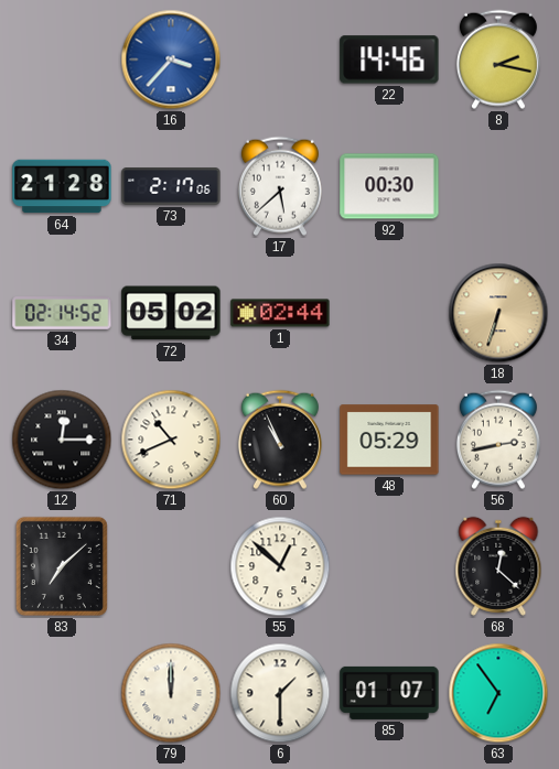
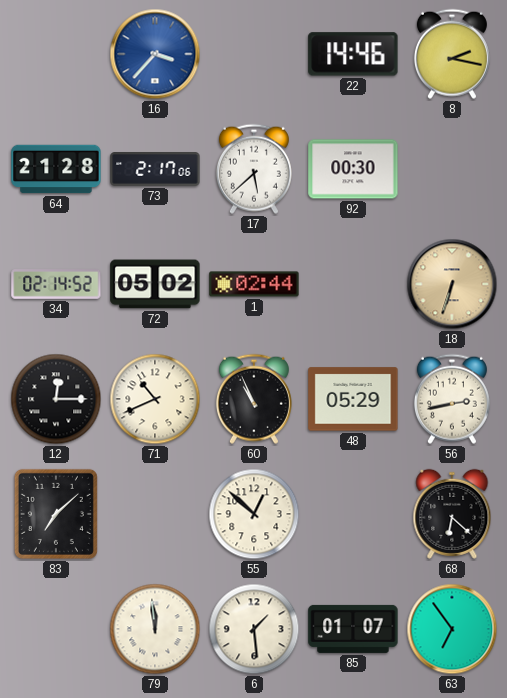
68: 12:22 -> 6:22 (452, 514)
79: 12:00 -> 11:59 (155, 629)
6: 1:30 -> 1:29 (254, 629)
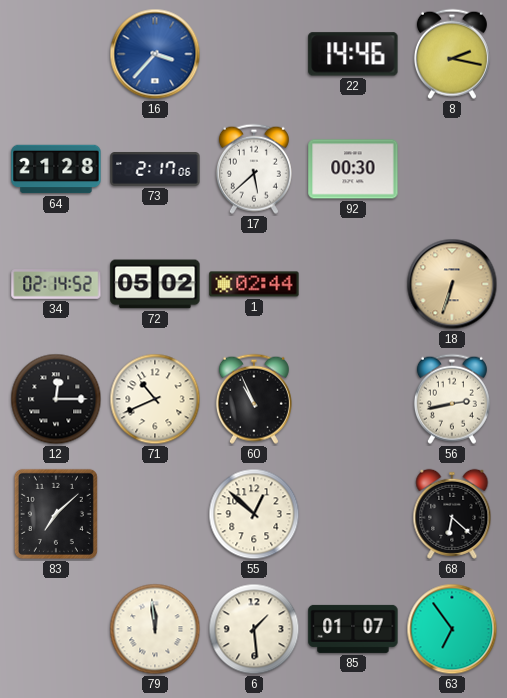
48: 05:29 -> none (353, 399)
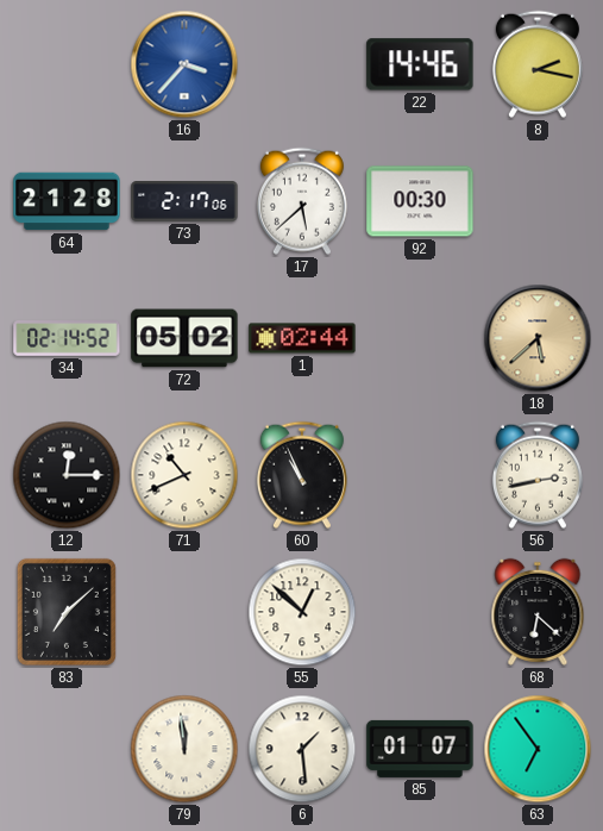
18: 6:33 -> 5:38 (538, 338)
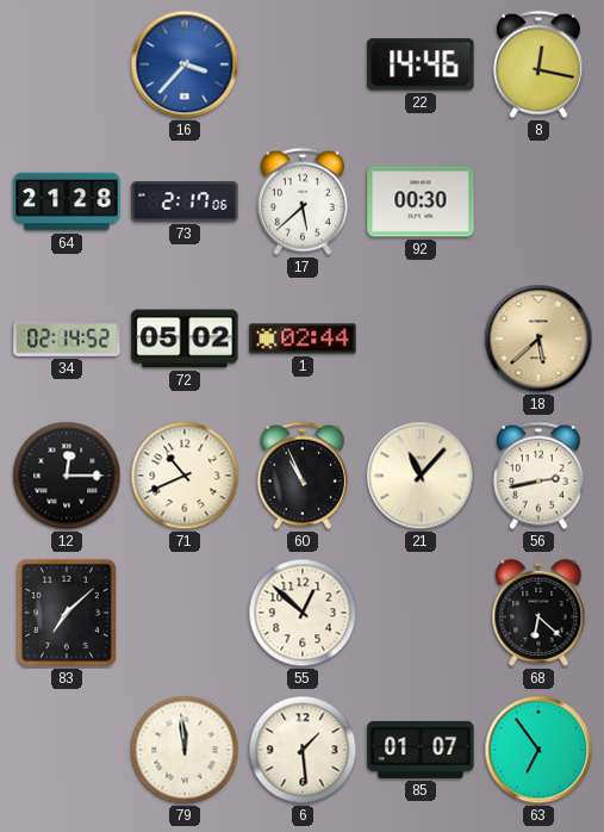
8: 2:17 -> 12:17 (538, 64)
21: none -> 11:07 (421, 476)
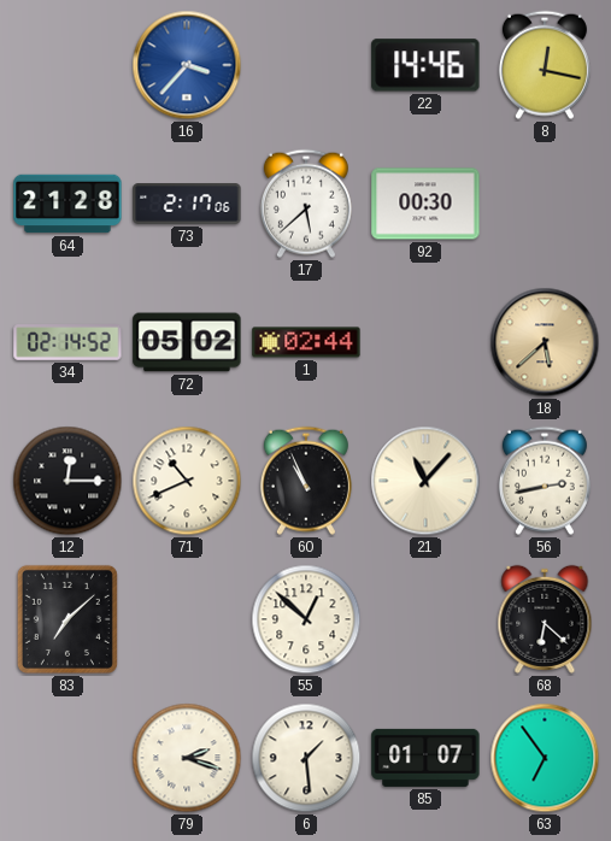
79: 11:59 -> 2:18 (187, 758)
